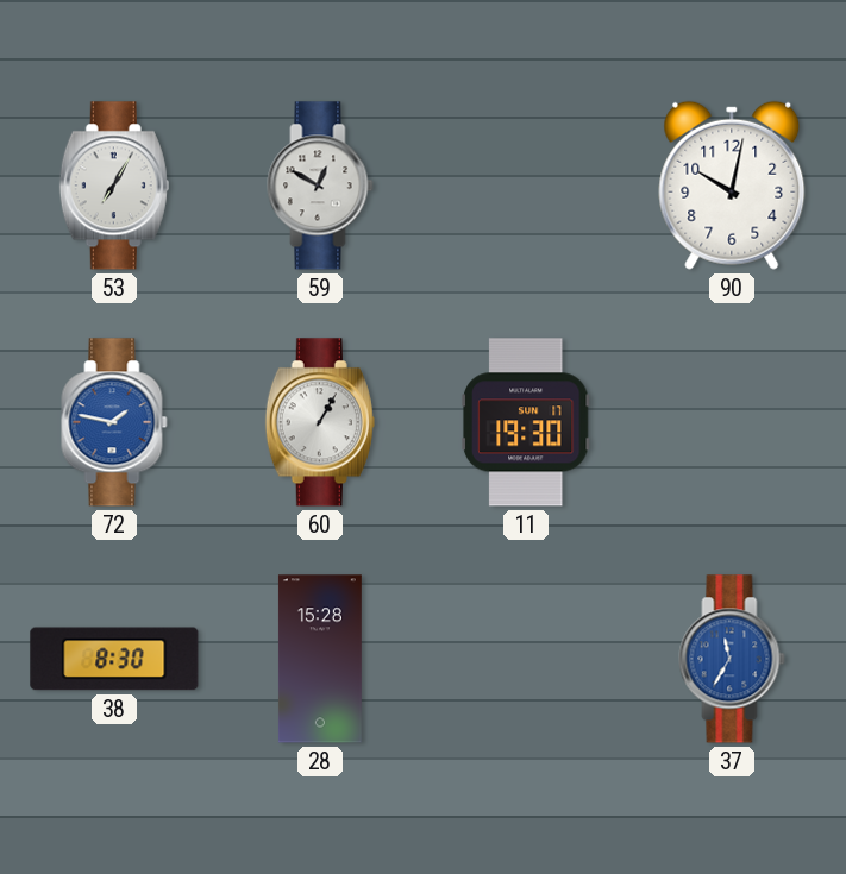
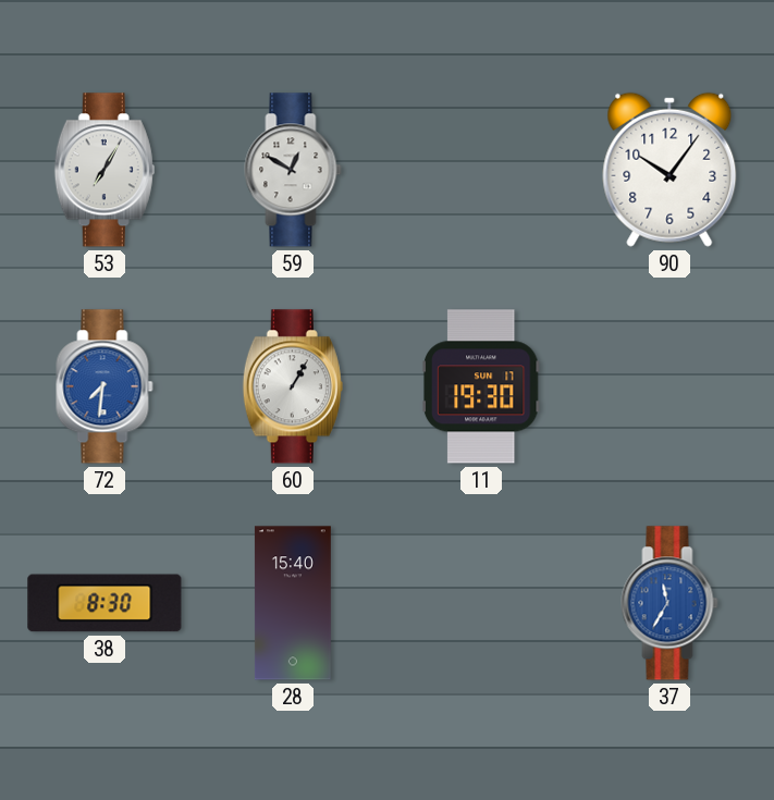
90: 10:02 -> 10:06 (669, 170)
72: 1:47 -> 7:31 (105, 386)
28: 15:28 -> 15:40 (293, 603)
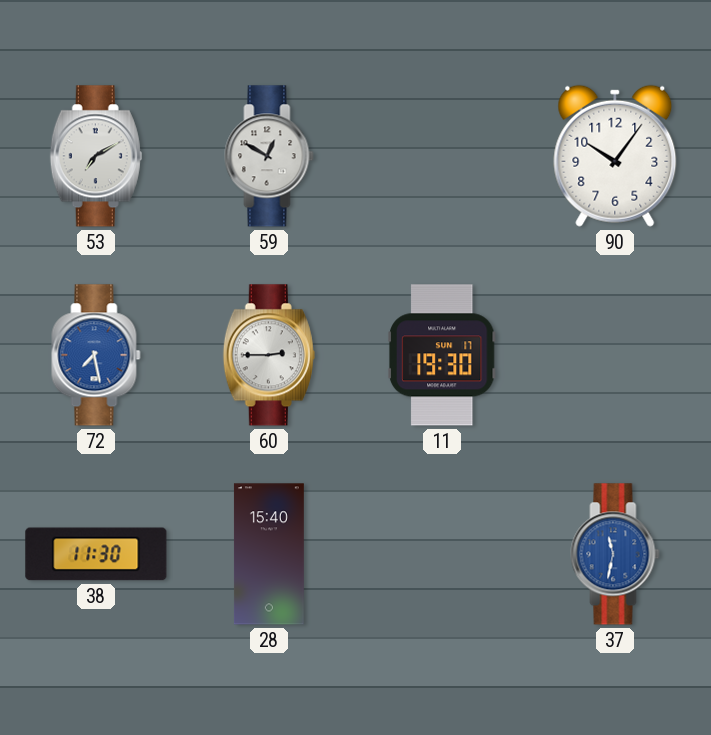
53: 7:05 -> 7:10 (96, 156)
72: 7:31 -> 7:28 (96, 355)
60: 1:05 -> 2:45 (269, 355)
38: 8:30 -> 11:30 (96, 554)
37: 11:35 -> 11:32 (615, 554)
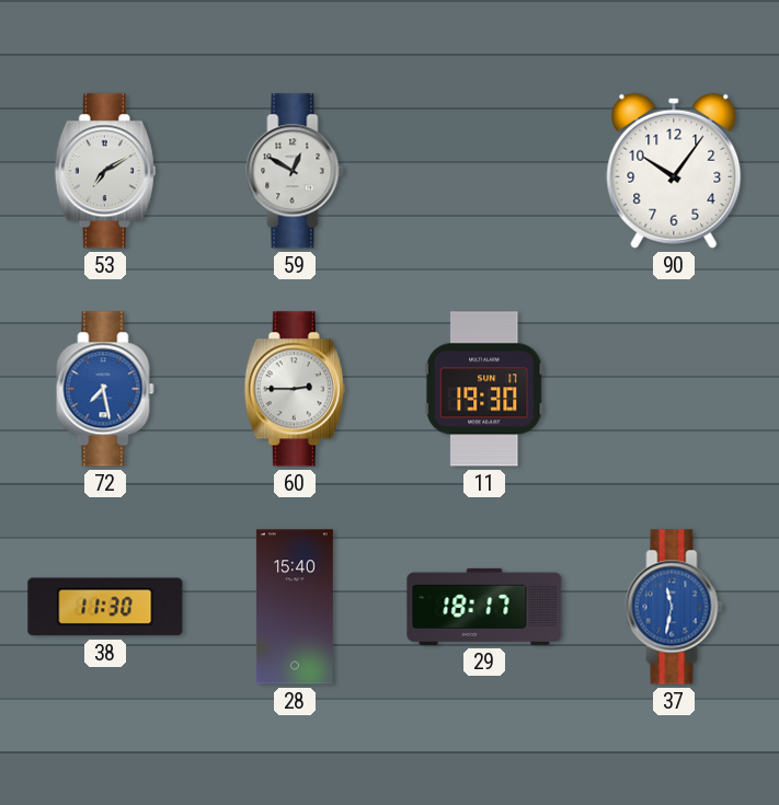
29: none -> 18:17 (484, 607)
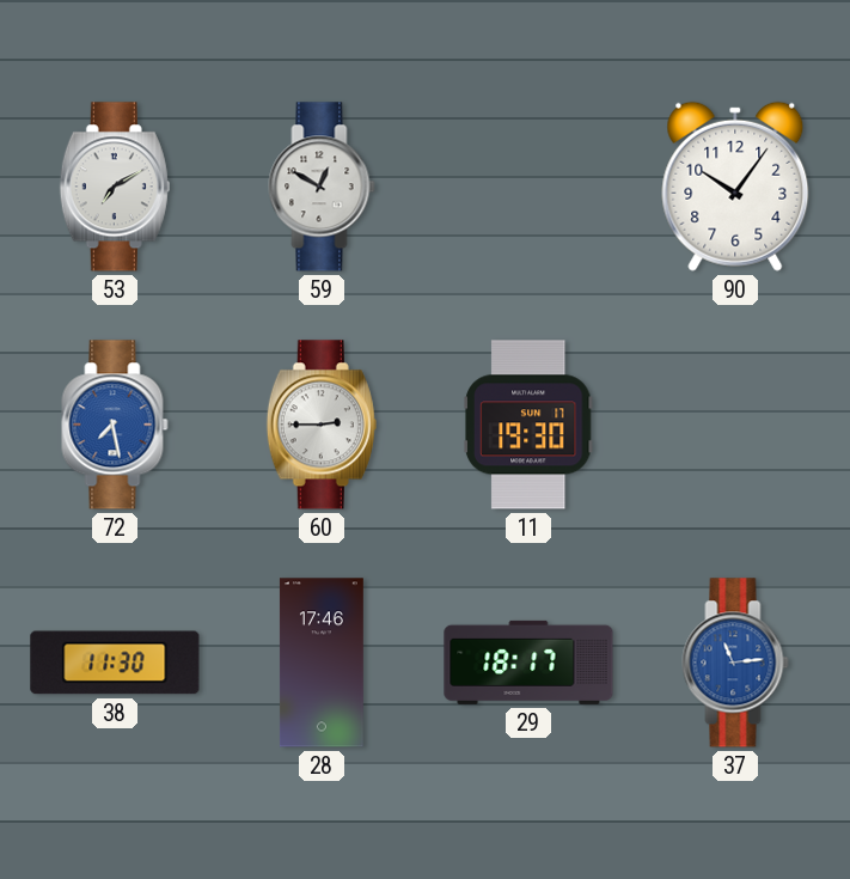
28: 15:40 -> 17:46 (322, 663)
37: 11:32 -> 11:14 (735, 663)
